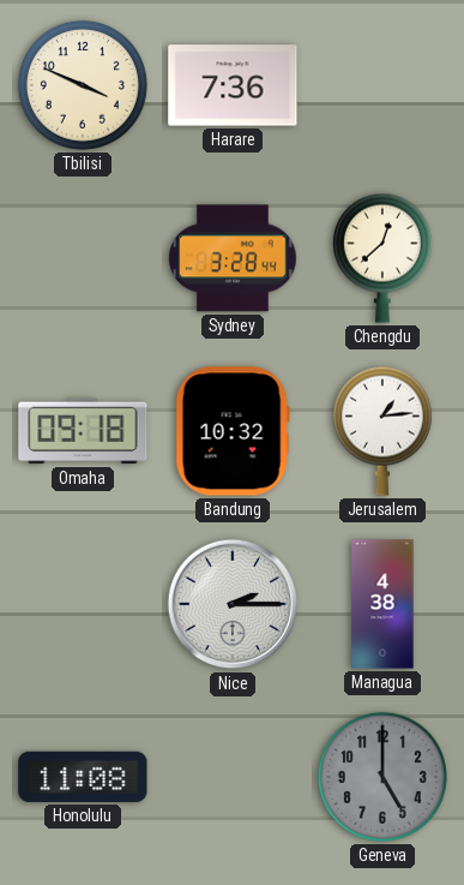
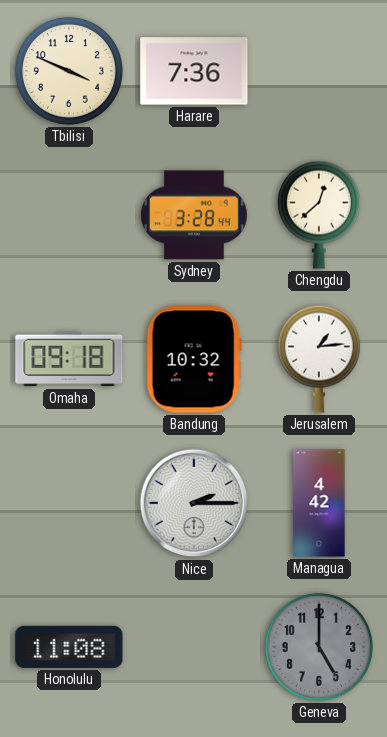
Managua: 4:38 -> 4:42 (319, 503)
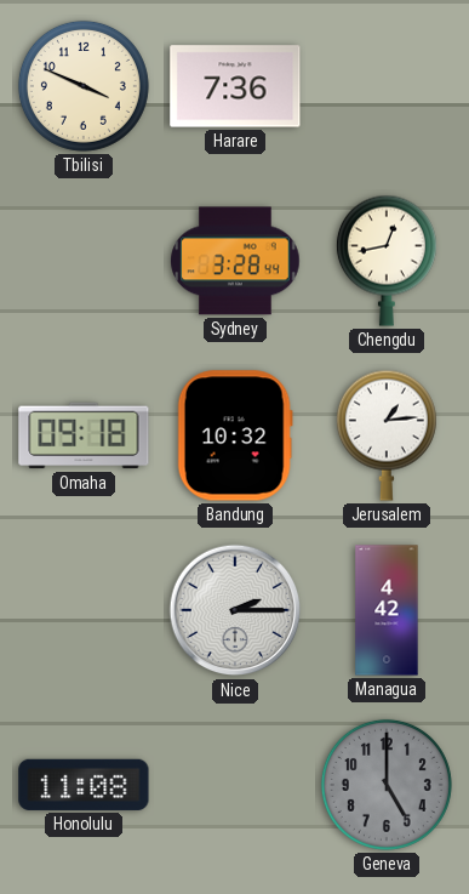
Chengdu: 12:38 -> 12:43 (387, 261)
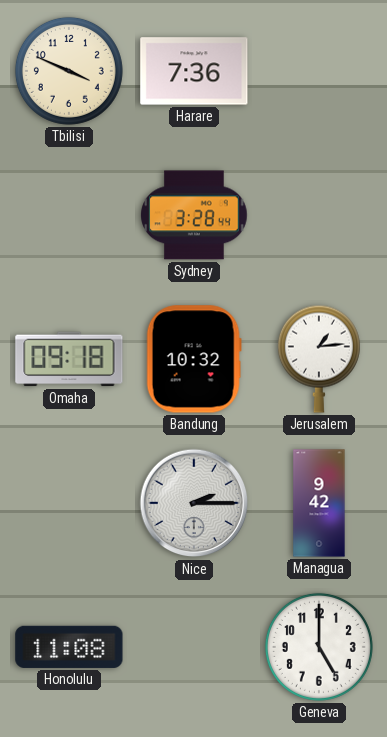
Chengdu: 12:43 -> none (387, 261)
Managua: 4:42 -> 9:42 (319, 503)
Geneva dial: grey -> white (319, 647)
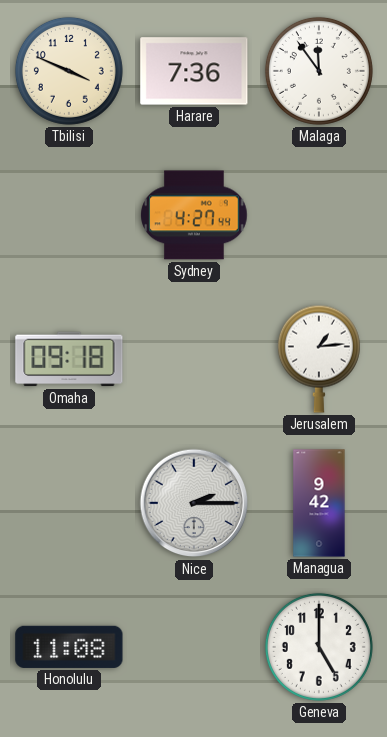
Malaga: none -> 11:54 (319, 71)
Sydney: 3:28 -> 4:27 (194, 215)
Bandung: 10:32 -> none (194, 359)
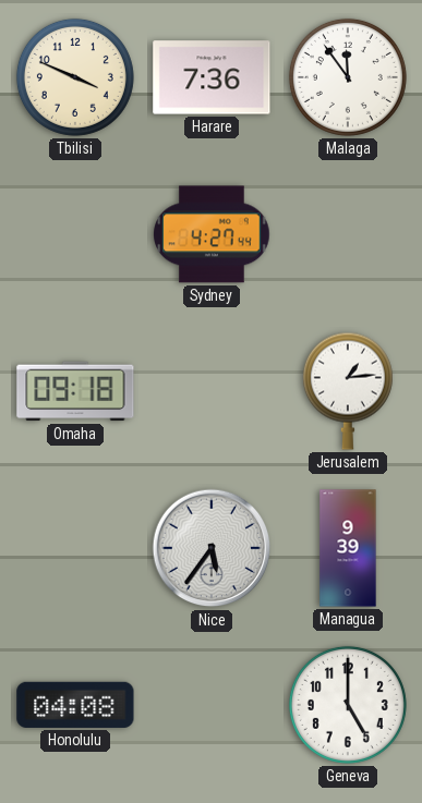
Nice: 2:15 -> 5:36 (212, 548)
Managua: 9:42 -> 9:39 (348, 548)
Honolulu: 11:08 -> 04:08 (75, 705)
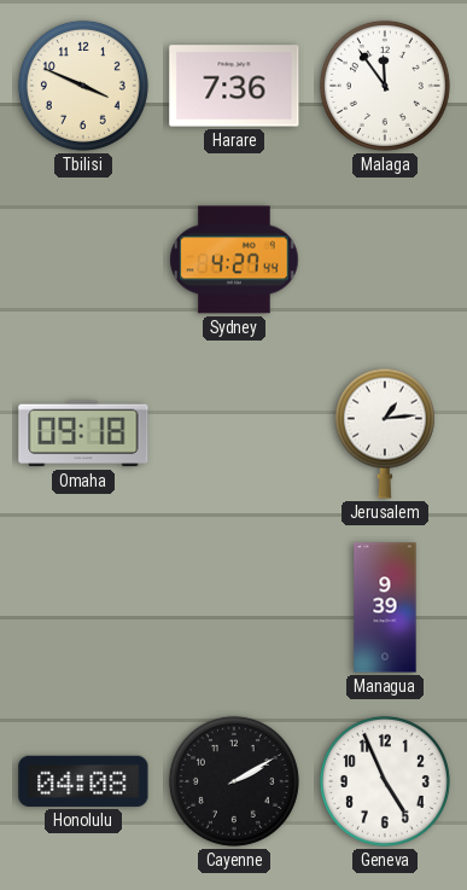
Nice: 5:36 -> none (212, 548)
Cayenne: none -> 2:10 (234, 781)
Geneva: 5:00 -> 4:56 (385, 781)
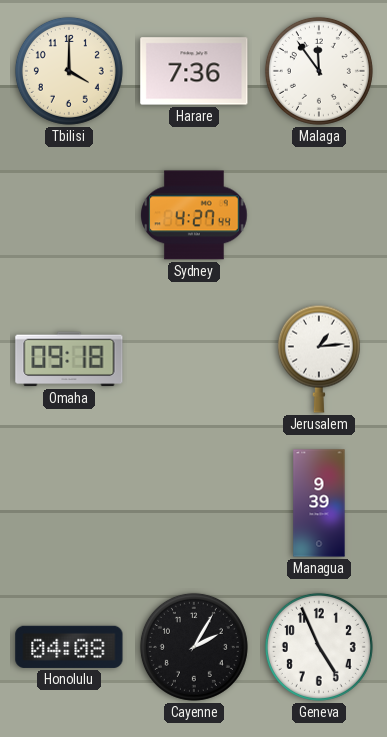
Tbilisi: 3:49 -> 4:00 (69, 71)
Cayenne: 2:10 -> 2:05 (194, 647)
